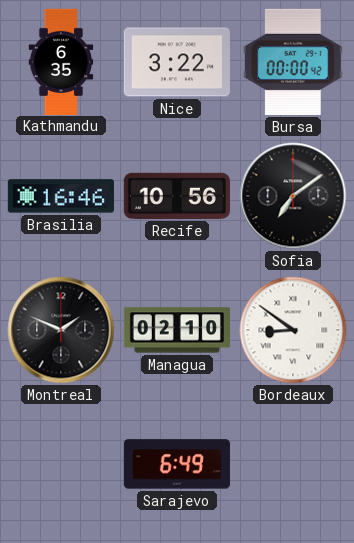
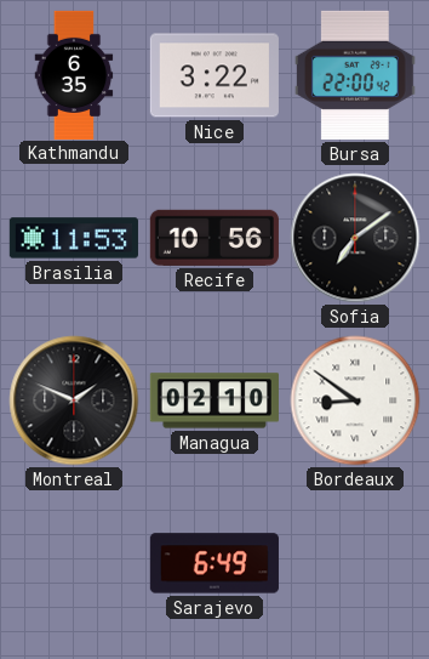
Bursa: 00:00 -> 22:00 (356, 75)
Brasilia: 16:46 -> 11:53 (74, 238)
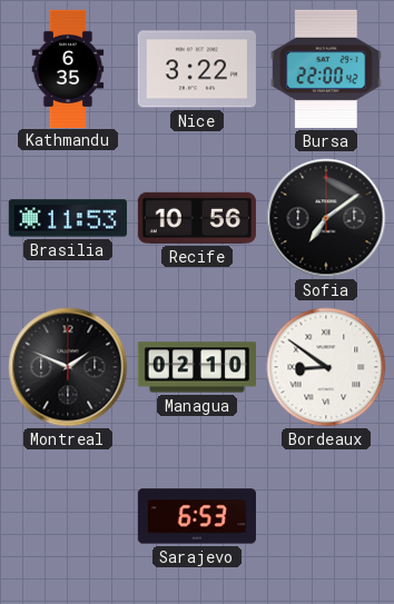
Sarajevo: 6:49 -> 6:53 (197, 516)
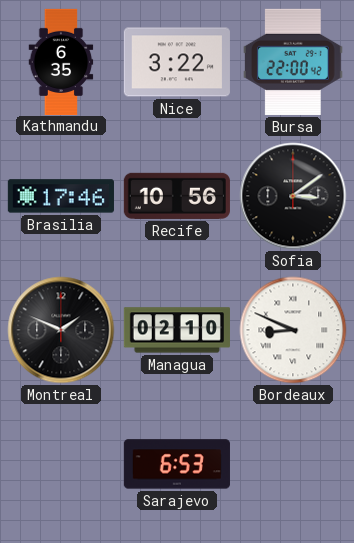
Brasilia: 11:53 -> 17:46 (61, 196)
Sofia: 7:09 -> 3:09 (293, 196)
Bordeaux: 8:51 -> 8:49 (293, 330)
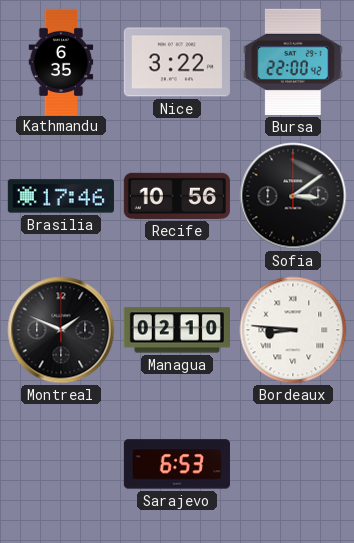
Bordeaux: 8:49 -> 8:46 (293, 330)
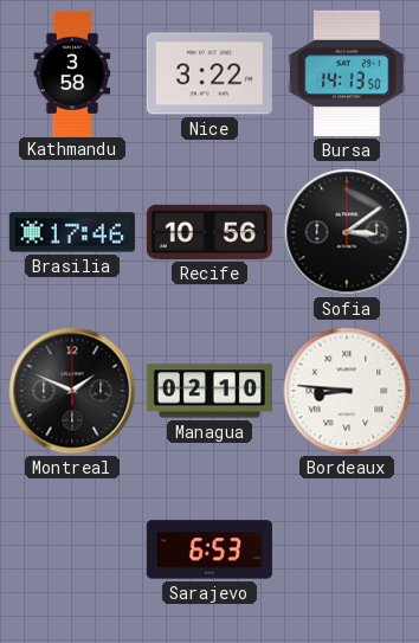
Kathmandu: 6:35 -> 3:58 (72, 72)
Bursa: 22:00 -> 14:13 (348, 73)
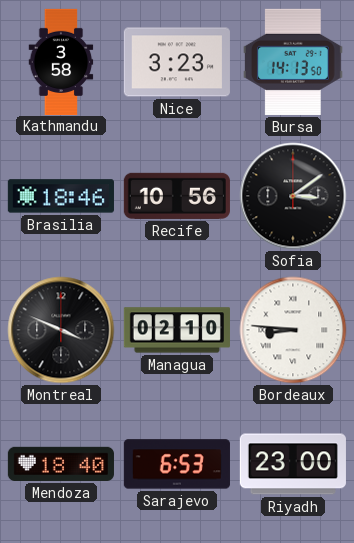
Nice: 3:22 -> 3:23 (177, 62)
Brasilia: 17:46 -> 18:46 (61, 196)
Montreal: 1:49 -> 3:49 (61, 330)
Mendoza: none -> 18:40 (61, 464)
Riyadh: none -> 23:00 (293, 464)
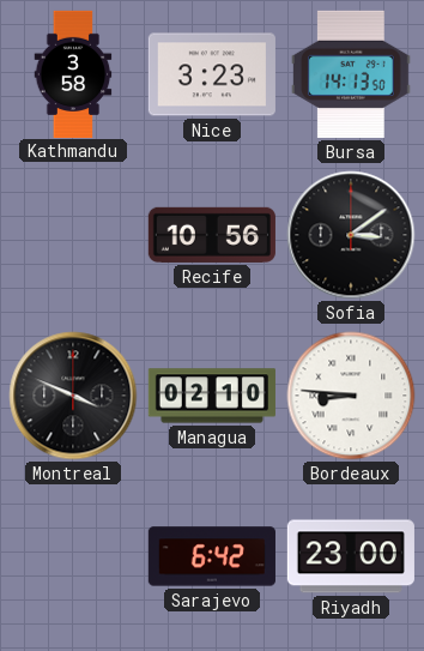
Brasilia: 18:46 -> none (61, 196)
Mendoza: 18:40 -> none (61, 464)
Sarajevo: 6:53 -> 6:42 (212, 556)
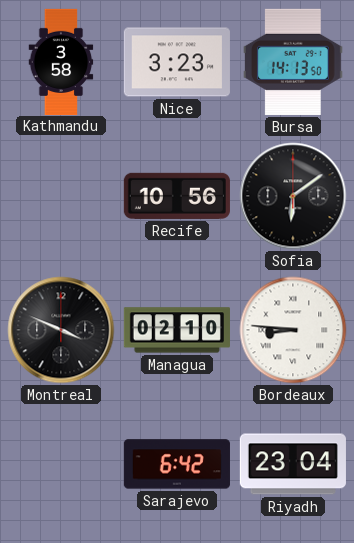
Sofia: 3:09 -> 6:09 (293, 196)
Riyadh: 23:00 -> 23:04 (293, 464)
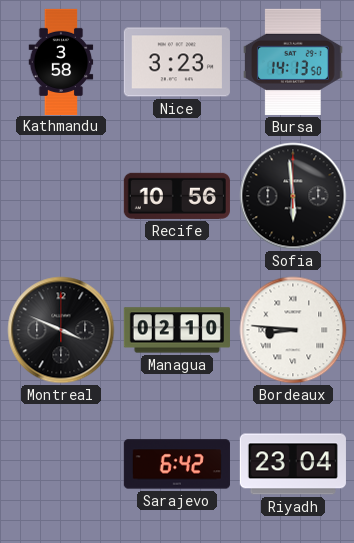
Sofia: 6:09 -> 5:59 (293, 196)
